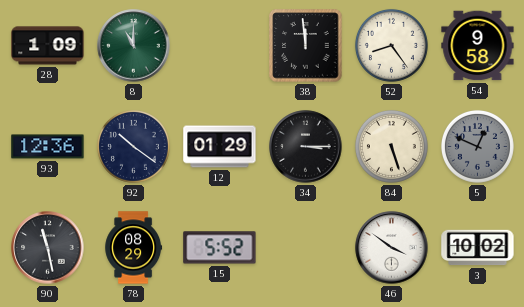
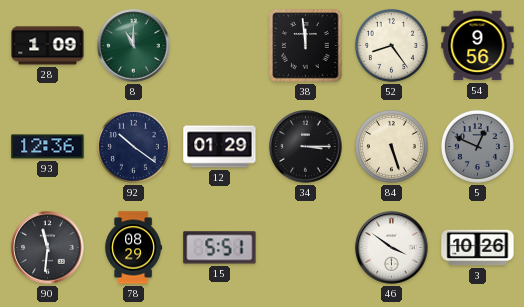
54: 9:58 -> 9:56 (478, 46)
90: 11:28 -> 11:31 (48, 248)
15: 5:52 -> 5:51 (220, 248)
3: 10:02 -> 10:26 (478, 248)
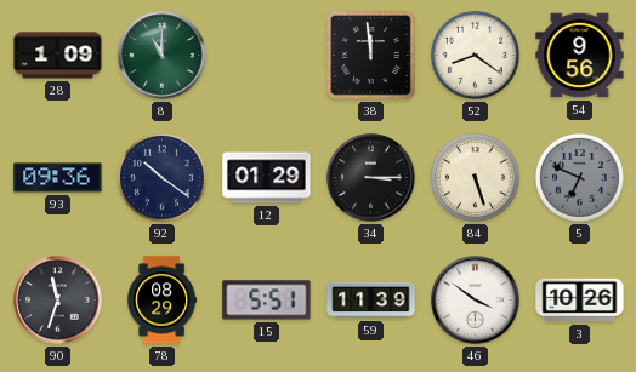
52: 8:24 -> 8:21 (475, 55)
93: 12:36 -> 09:36 (58, 178)
5: 12:49 -> 6:49 (579, 177)
90: 11:31 -> 11:33 (58, 301)
59: none -> 11:39 (371, 301)
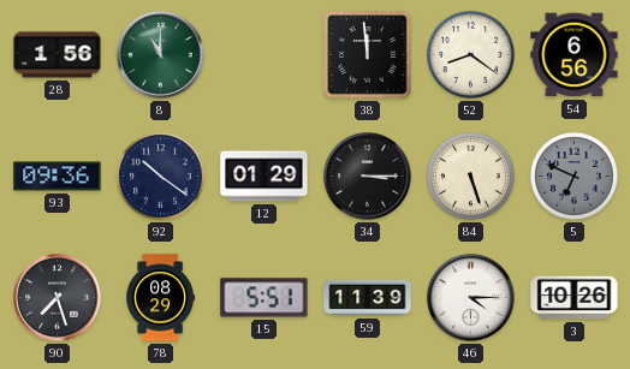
28: 1:09 -> 1:56 (58, 55)
54: 9:56 -> 6:56 (575, 55)
90: 11:33 -> 7:27 (58, 298)
46: 3:51 -> 4:15 (471, 298)
